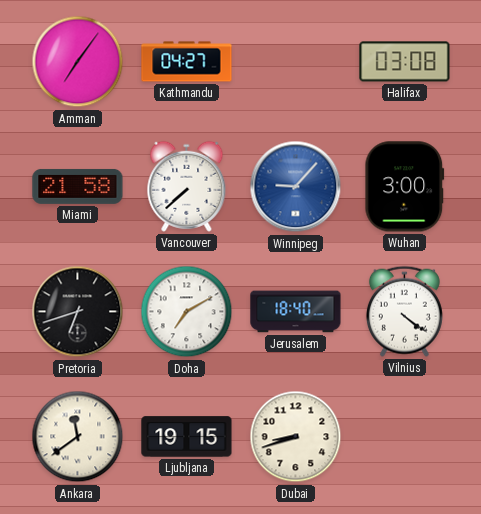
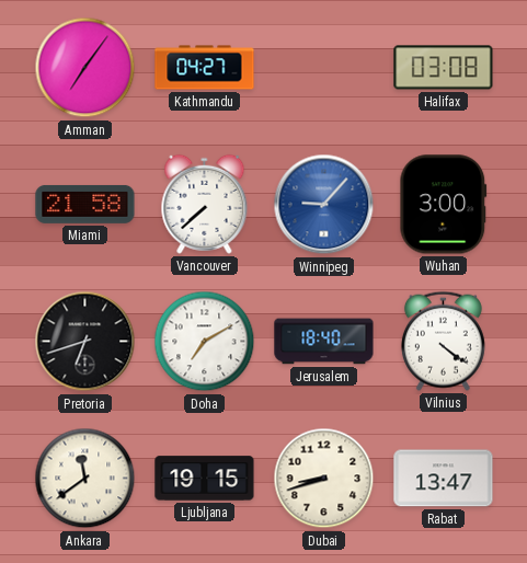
Rabat: none -> 13:47 (444, 479)
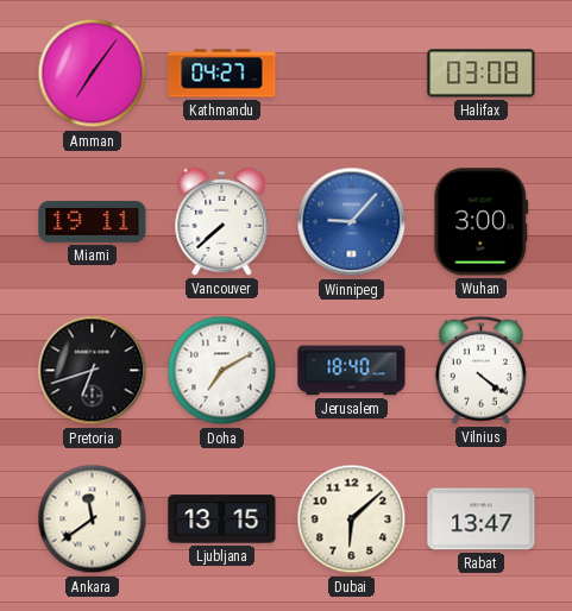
Miami: 21:58 -> 19:11 (93, 221)
Ljubljana: 19:15 -> 13:15 (222, 519)
Dubai: 8:42 -> 6:08 (352, 519)
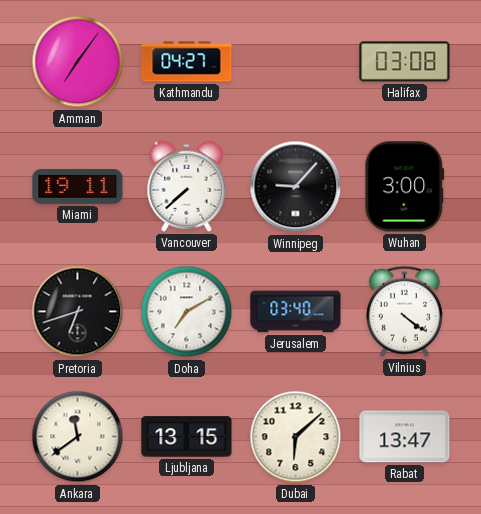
Winnipeg dial: blue -> black (296, 187)
Jerusalem: 18:40 -> 03:40 (296, 312)
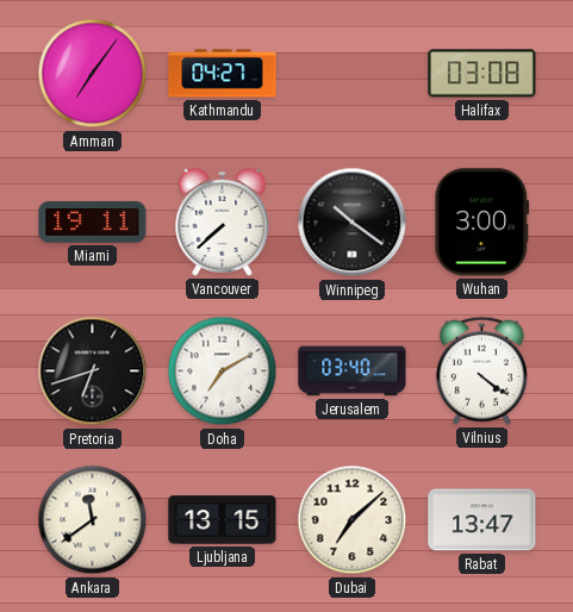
Winnipeg: 9:07 -> 10:21 (353, 223)
Dubai: 6:08 -> 7:08 (353, 520)
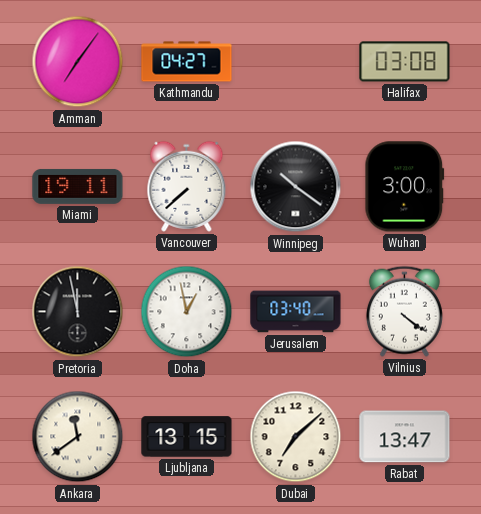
Pretoria: 6:42 -> 11:58 (78, 312)
Doha: 7:10 -> 12:58 (187, 312)
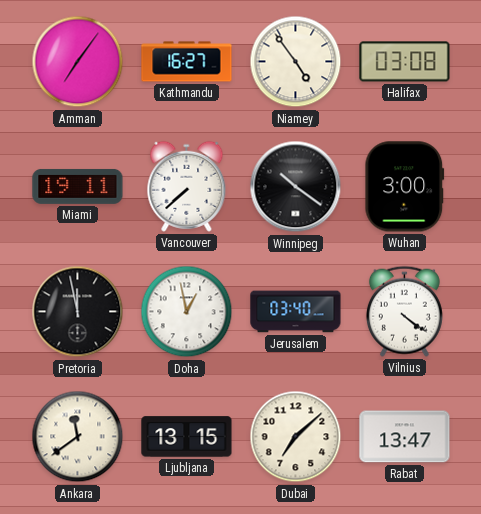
Kathmandu: 04:27 -> 16:27 (187, 62)
Niamey: none -> 4:54 (296, 62)
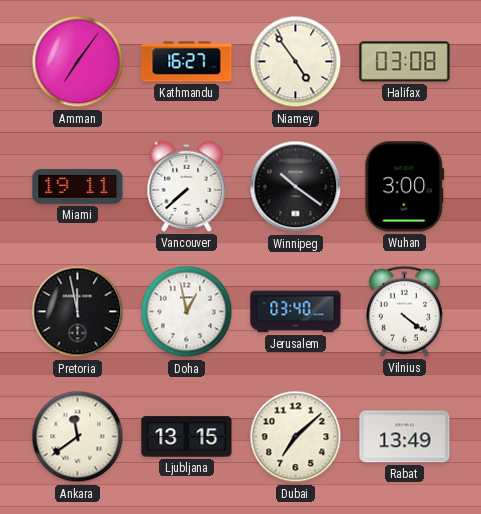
Rabat: 13:47 -> 13:49 (405, 437)
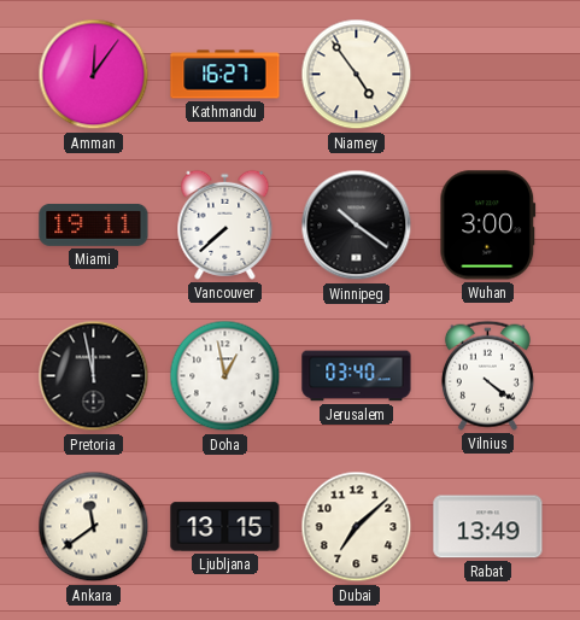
Amman: 7:06 -> 12:06 (94, 75)
Halifax: 03:08 -> none (405, 62)
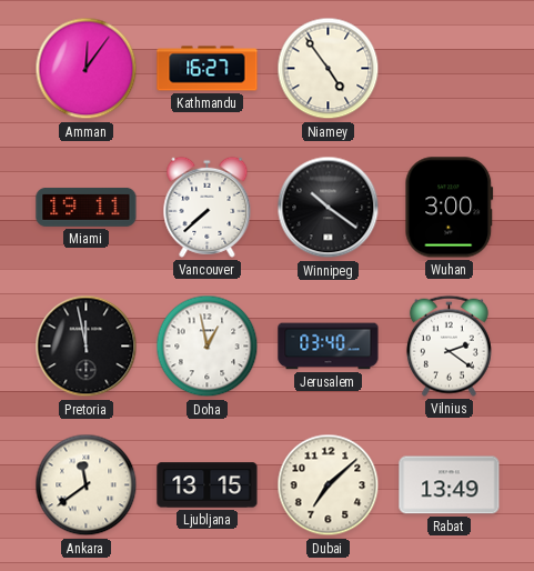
Vilnius: 4:21 -> 2:21 (449, 345)
